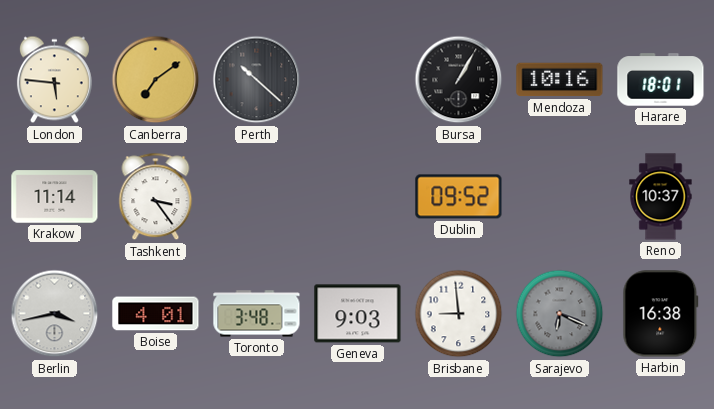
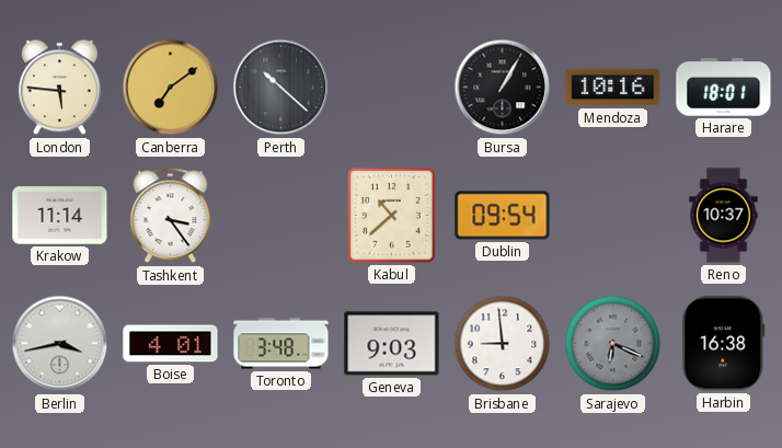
Kabul: none -> 10:38 (392, 216)
Dublin: 09:52 -> 09:54 (503, 216)
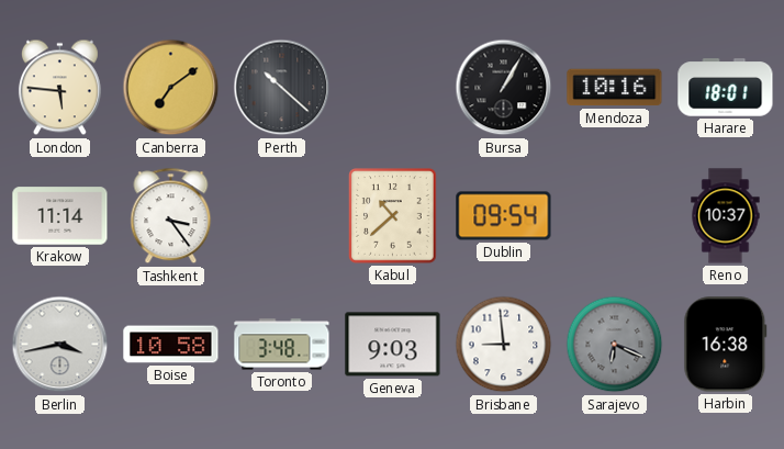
Boise: 4:01 -> 10:58 (171, 345)
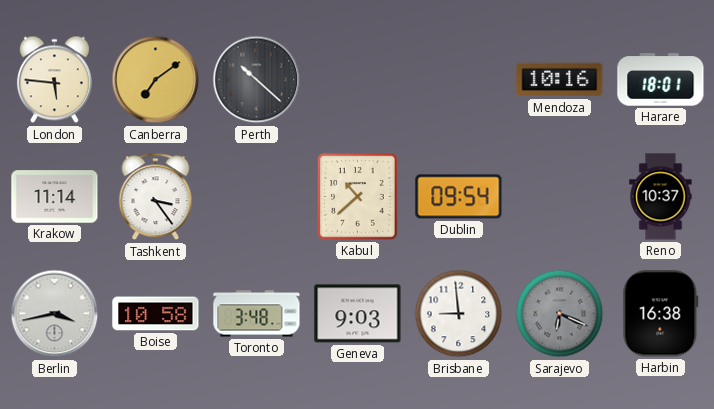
Bursa: 1:05 -> none (504, 88)
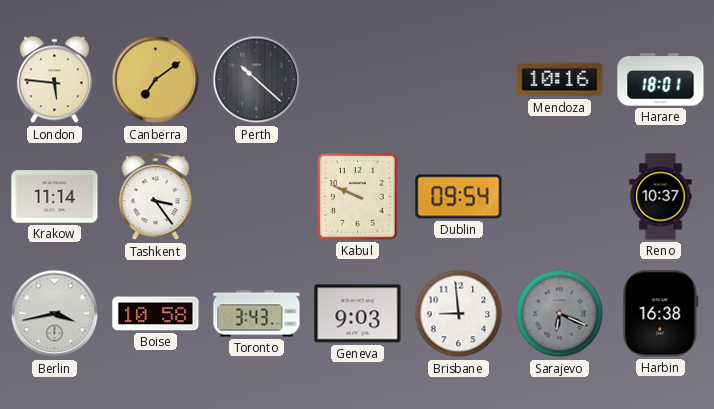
Kabul: 10:38 -> 9:49 (358, 197)
Toronto: 3:48 -> 3:43 (257, 314)
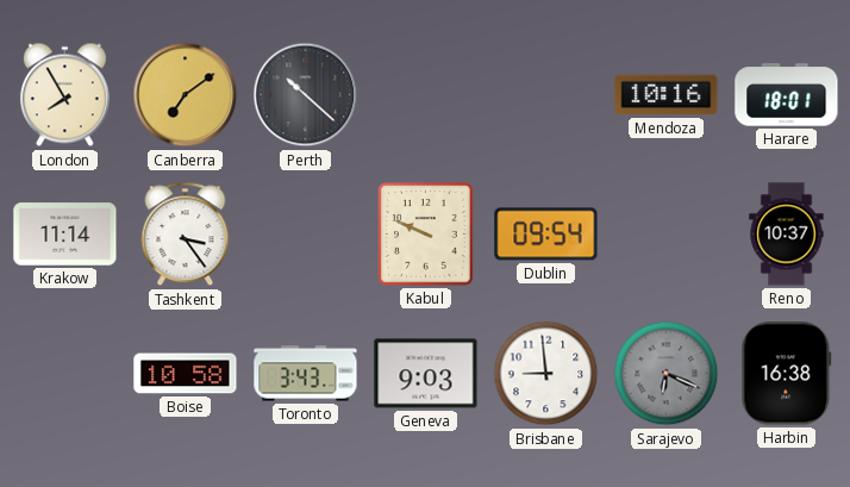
London: 5:46 -> 7:55 (64, 95)
Berlin: 3:43 -> none (55, 314)
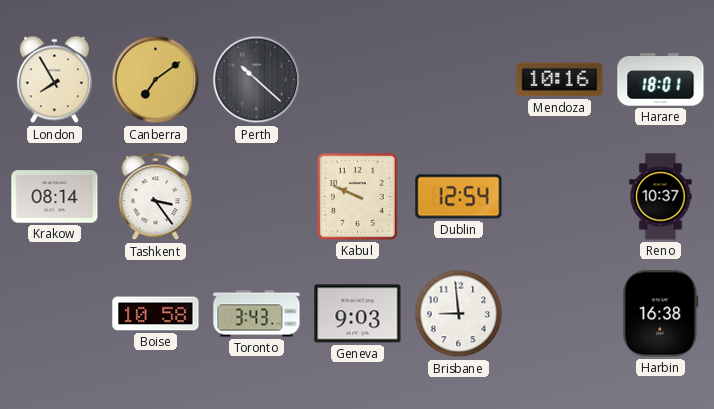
Krakow: 11:14 -> 08:14 (55, 197)
Dublin: 09:54 -> 12:54 (459, 197)
Sarajevo: 6:19 -> none (667, 374)
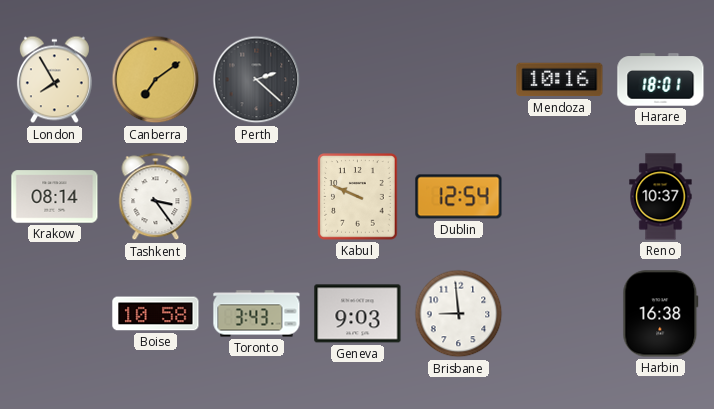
Perth: 10:22 -> 2:22 (257, 80)
